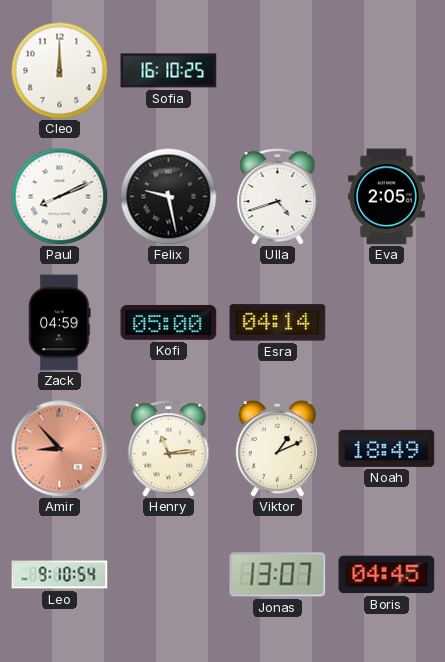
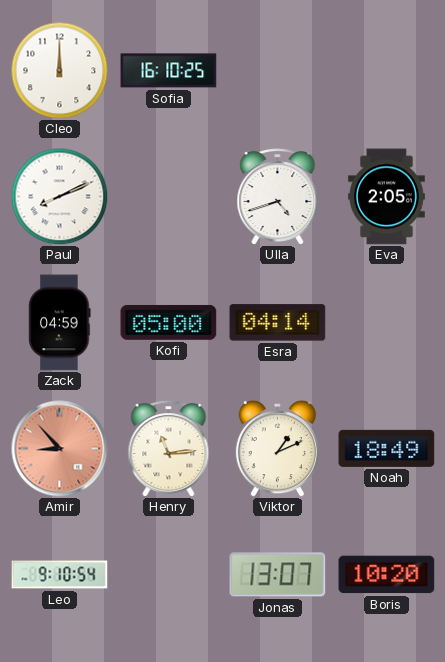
Felix: 9:28 -> none (168, 196)
Boris: 04:45 -> 10:20 (387, 575)
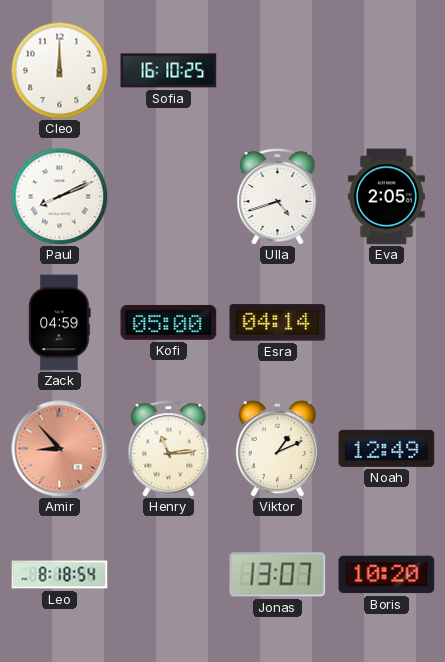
Noah: 18:49 -> 12:49 (387, 448)
Leo: 9:10 -> 8:18 (60, 575)
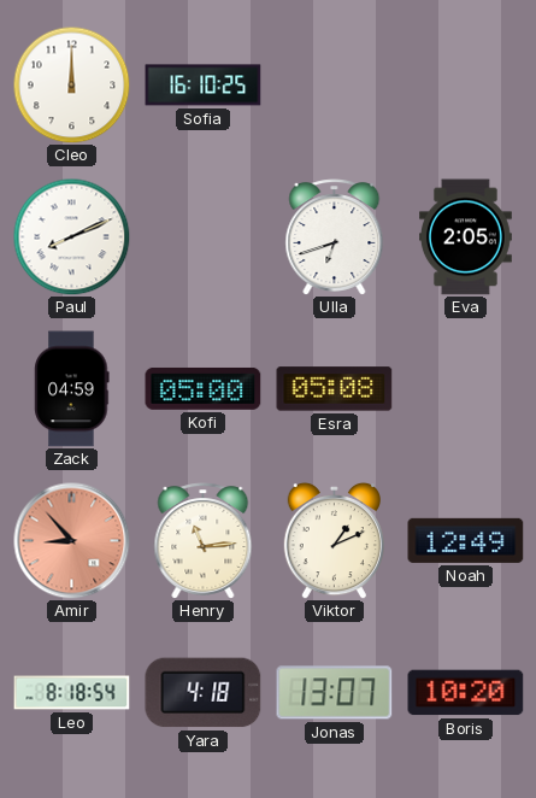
Ulla: 4:42 -> 6:42 (335, 237)
Esra: 04:14 -> 05:08 (335, 389)
Yara: none -> 4:18 (204, 693)
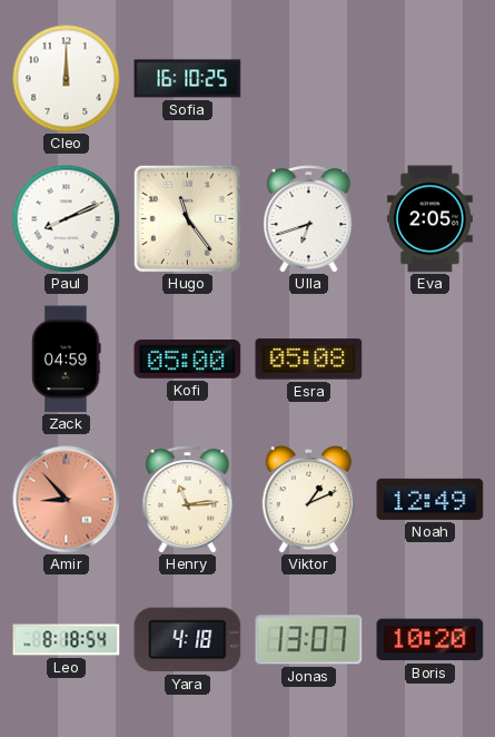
Hugo: none -> 11:24 (187, 218)
